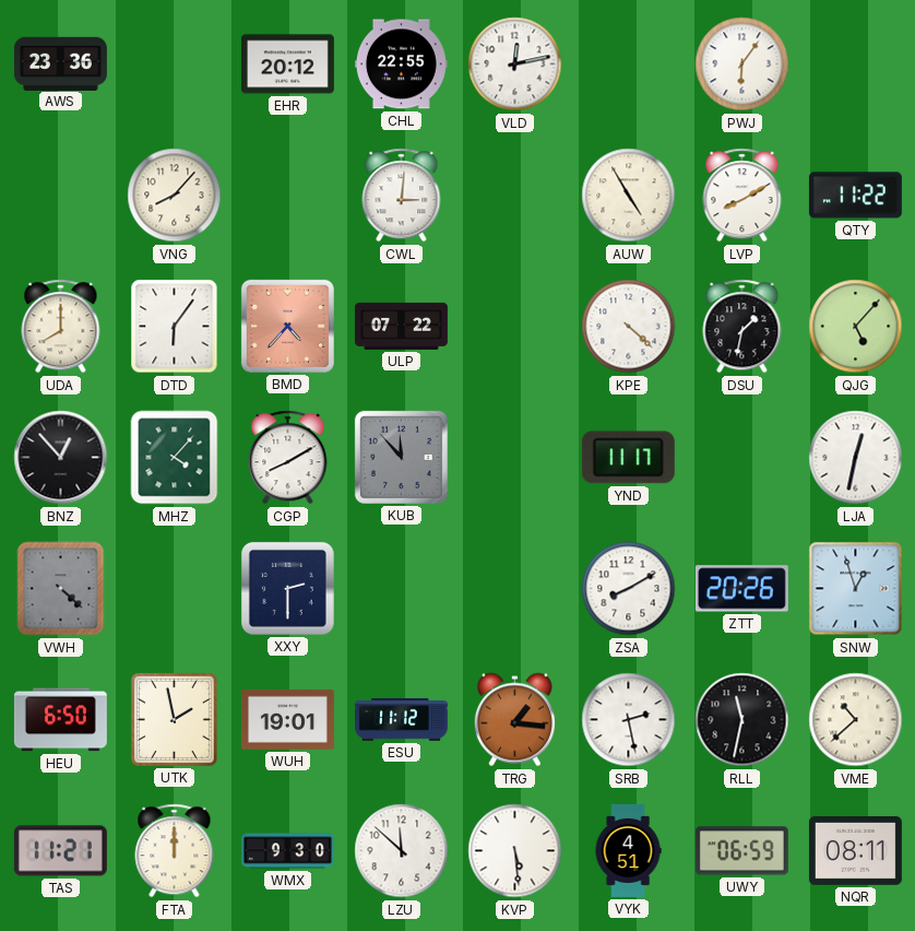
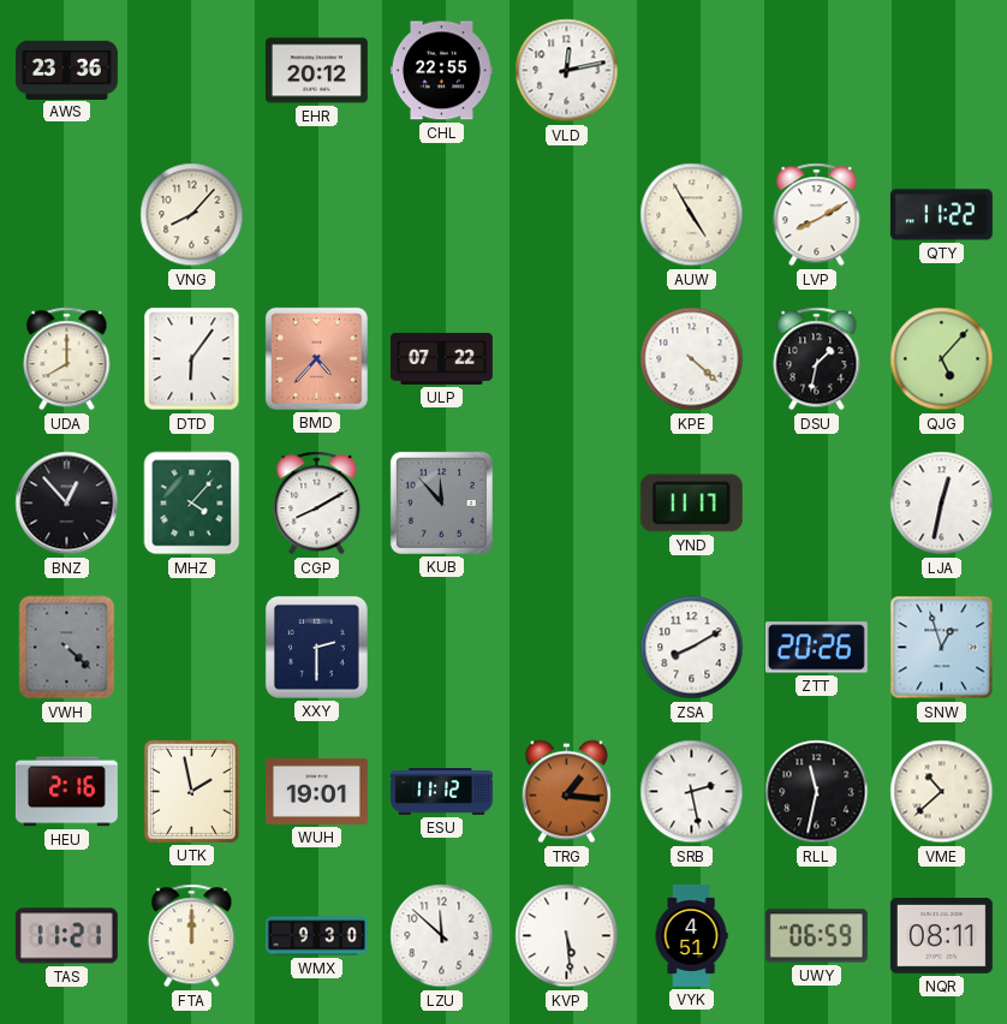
PWJ: 6:06 -> none (742, 64)
CWL: 3:01 -> none (402, 196)
HEU: 6:50 -> 2:16 (66, 792)
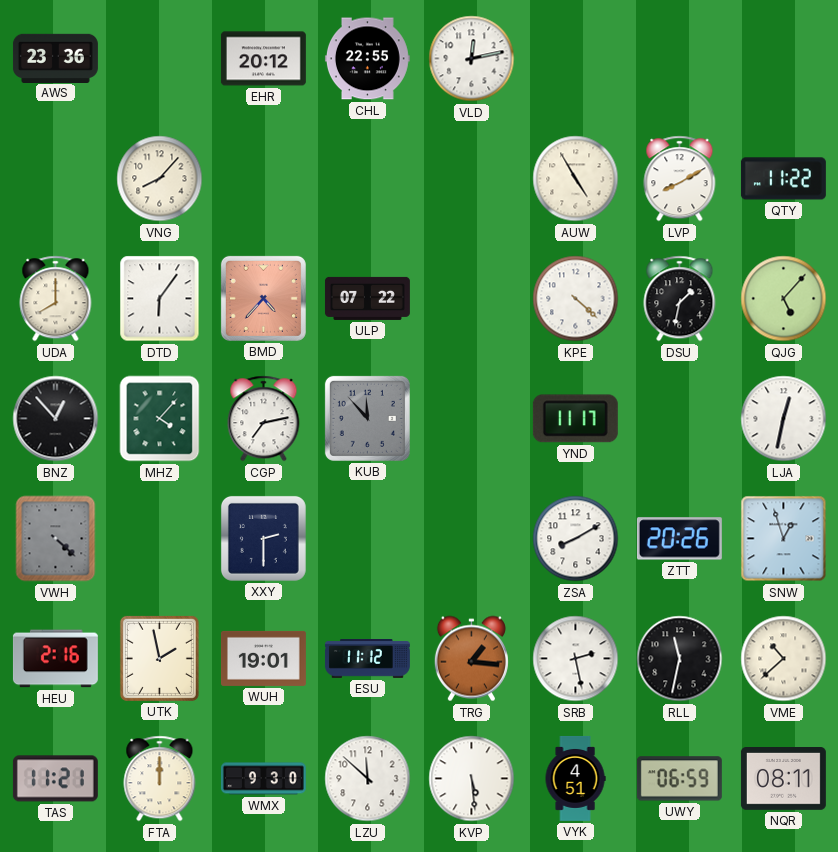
CGP: 8:10 -> 7:13 (264, 419)
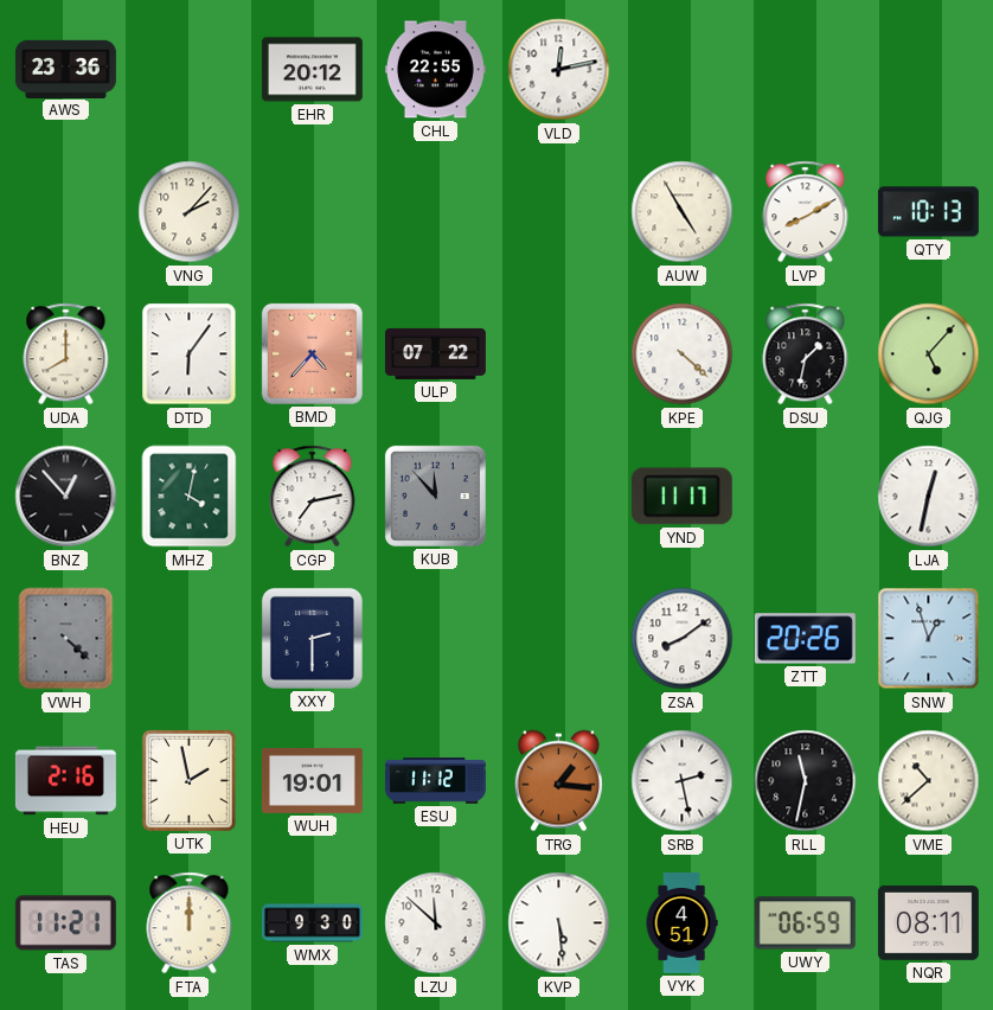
VNG: 8:07 -> 2:07 (190, 212)
QTY: 11:22 -> 10:13 (928, 212)
MHZ: 4:07 -> 4:02 (190, 497)
ZSA: 8:10 -> 8:09 (683, 639)
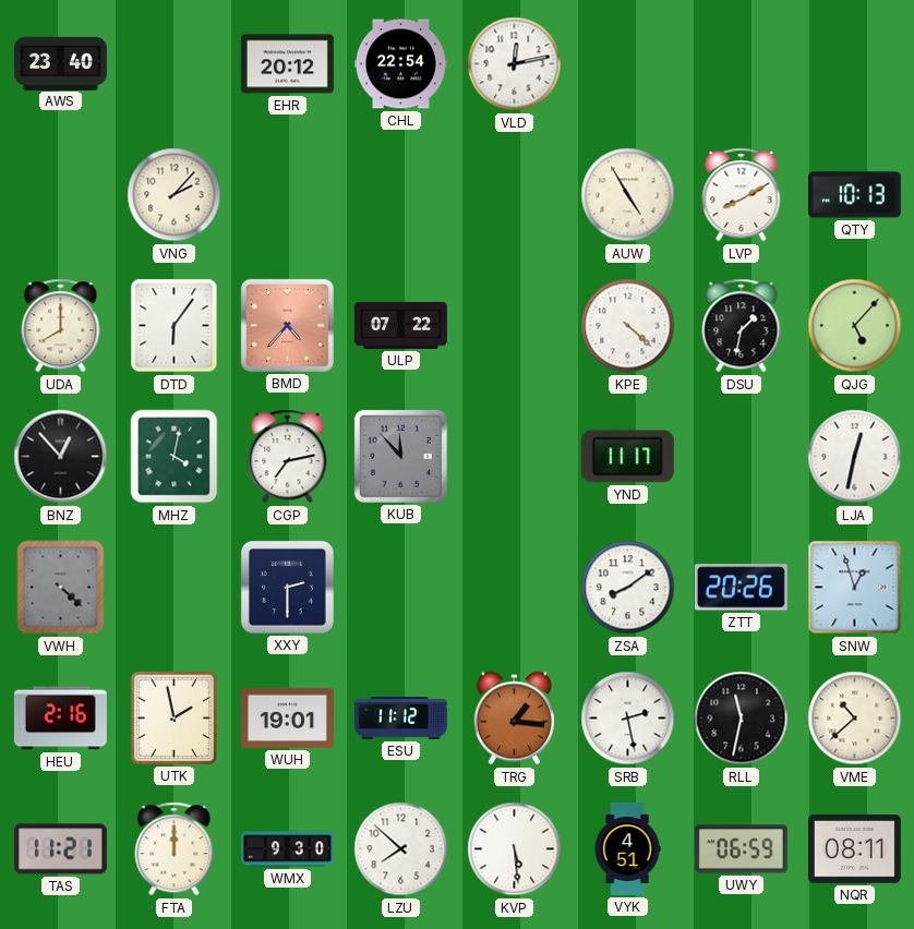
AWS: 23:36 -> 23:40 (60, 63)
CHL: 22:55 -> 22:54 (400, 64)
LZU: 11:52 -> 7:52 (401, 849)
